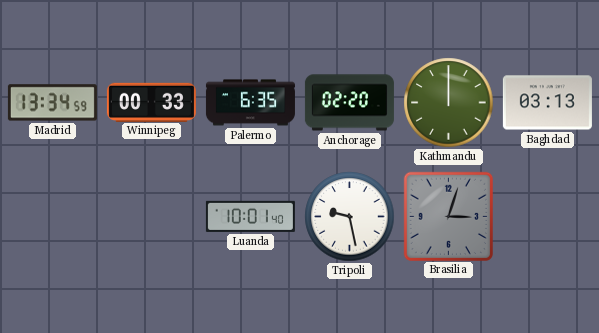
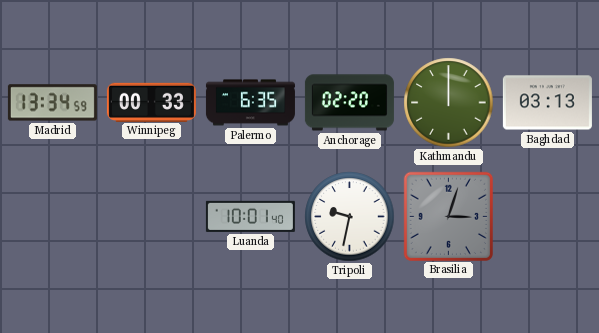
Tripoli: 9:28 -> 9:32 (350, 217)
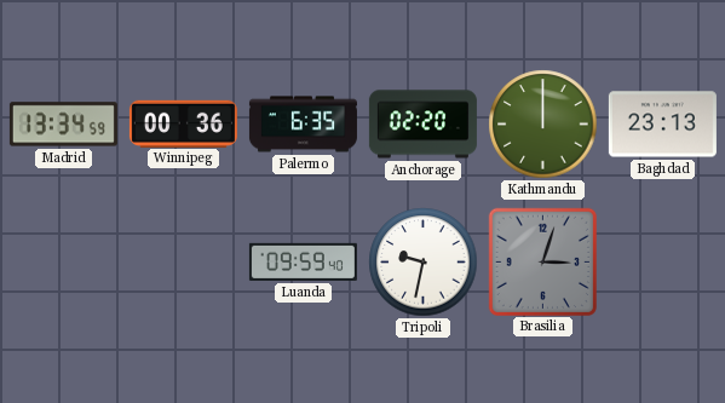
Winnipeg: 00:33 -> 00:36 (183, 123)
Baghdad: 03:13 -> 23:13 (662, 125)
Luanda: 10:01 -> 09:59 (303, 261)
